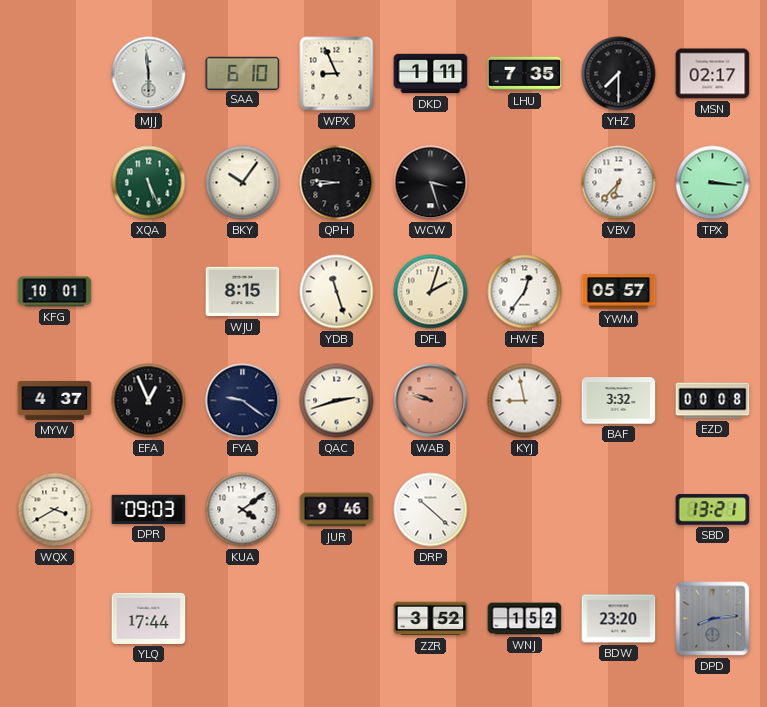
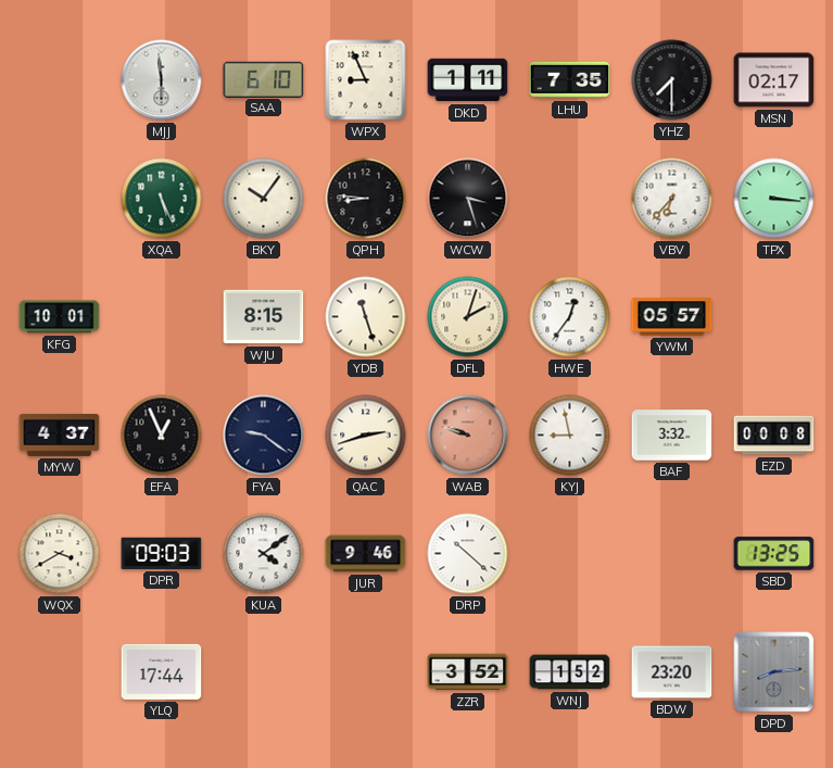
SBD: 13:21 -> 13:25 (774, 554)
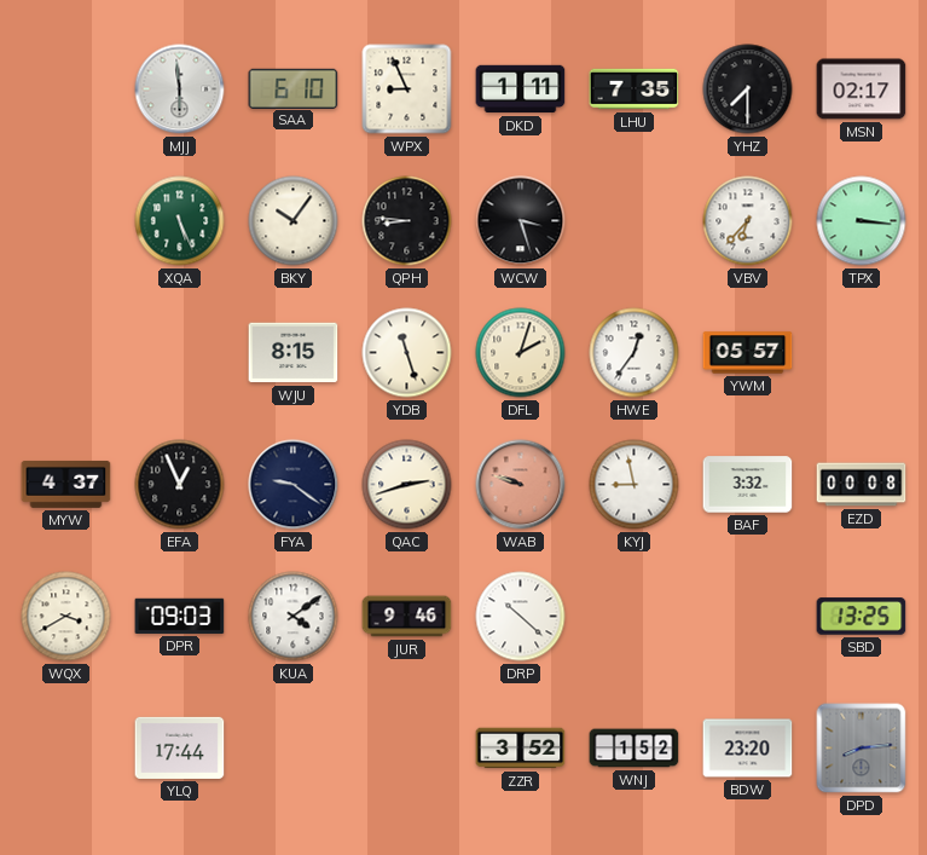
KFG: 10:01 -> none (60, 317)
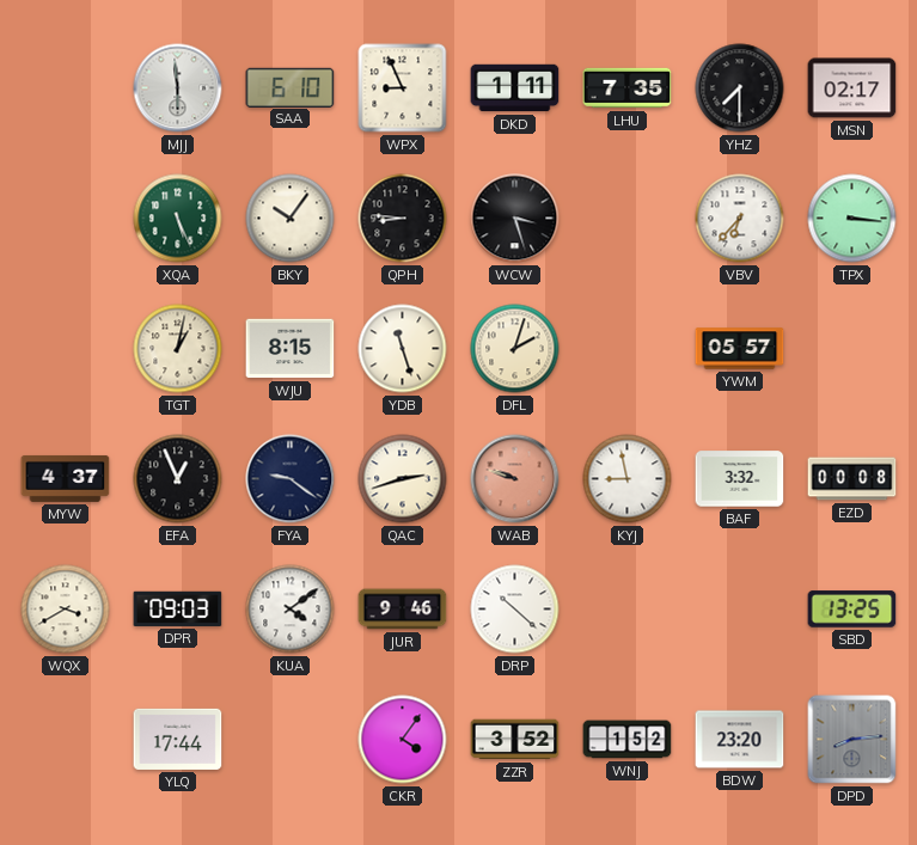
TGT: none -> 1:02 (178, 349)
HWE: 12:36 -> none (635, 353)
CKR: none -> 4:06 (403, 740)
